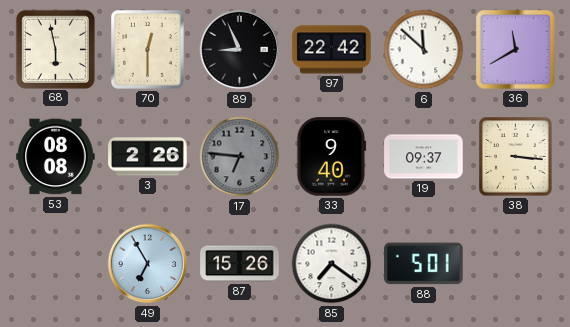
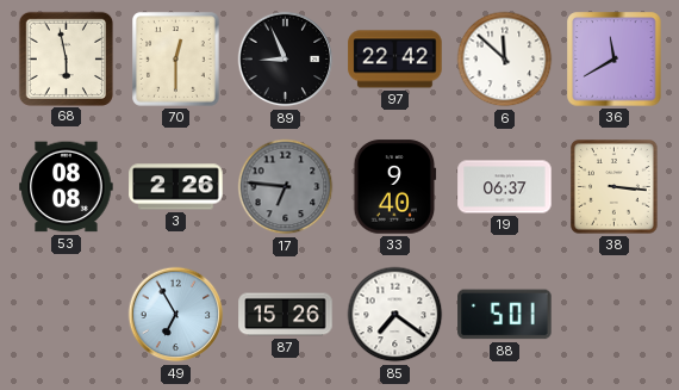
19: 09:37 -> 06:37 (505, 187)
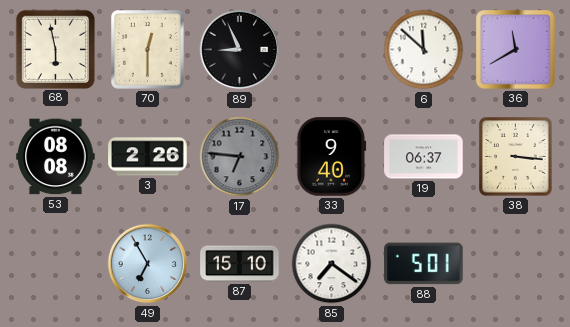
97: 22:42 -> none (395, 60)
87: 15:26 -> 15:10 (240, 264)
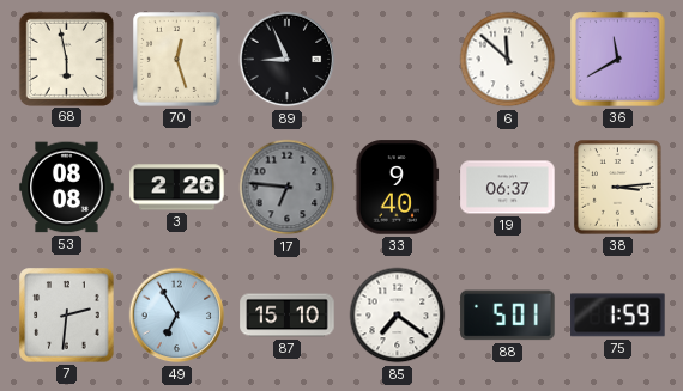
70: 12:30 -> 12:27 (177, 60)
38: 3:16 -> 3:14 (618, 188)
7: none -> 2:31 (67, 316)
75: none -> 1:59 (618, 316)
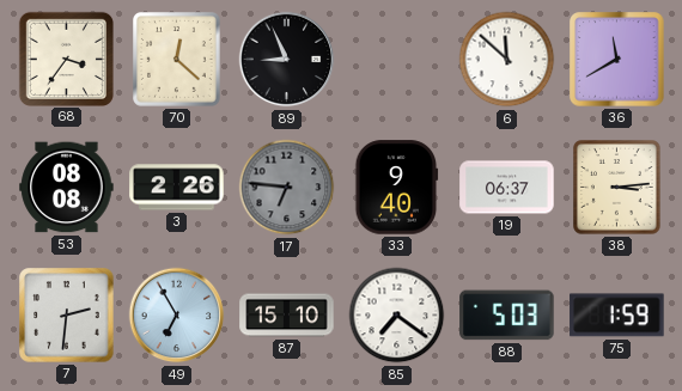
68: 5:58 -> 3:36 (66, 59)
70: 12:27 -> 12:22 (177, 60)
88: 5:01 -> 5:03 (507, 316)
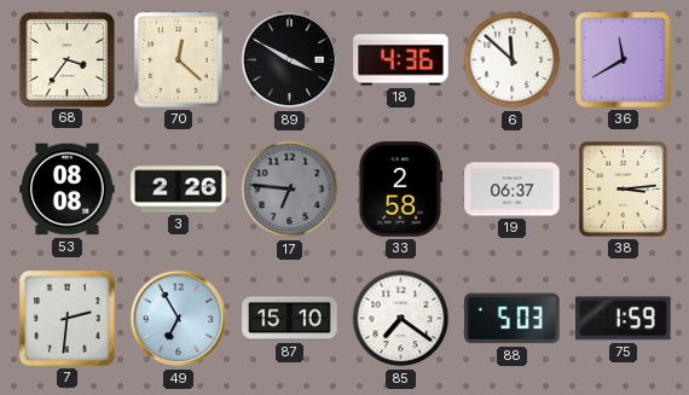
89: 8:56 -> 3:50 (290, 60)
18: none -> 4:36 (401, 60)
33: 9:40 -> 2:58 (401, 190)
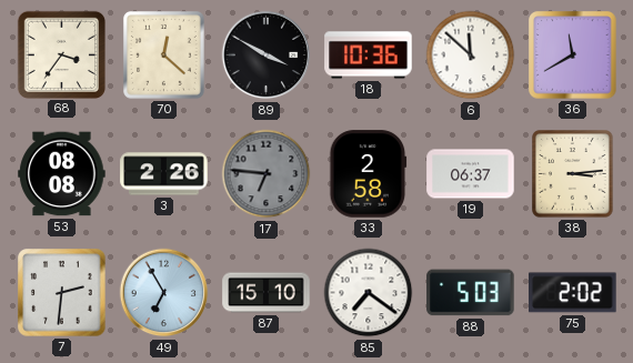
18: 4:36 -> 10:36 (369, 56)
75: 1:59 -> 2:02 (573, 293)
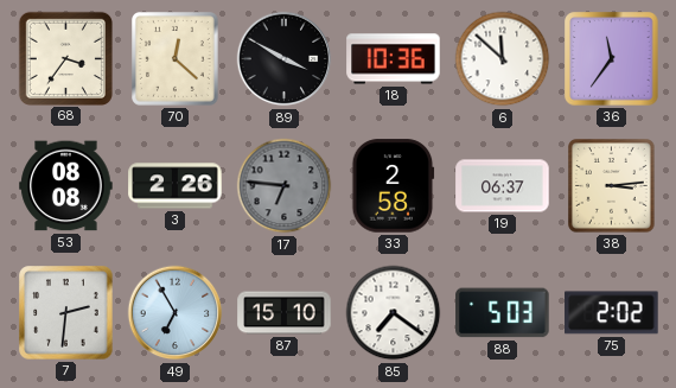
36: 11:40 -> 11:36 (612, 59)
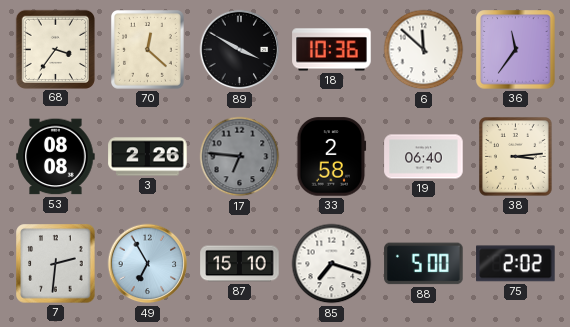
19: 06:37 -> 06:40 (424, 157)
85: 7:21 -> 7:18 (332, 264)
88: 5:03 -> 5:00 (424, 264)
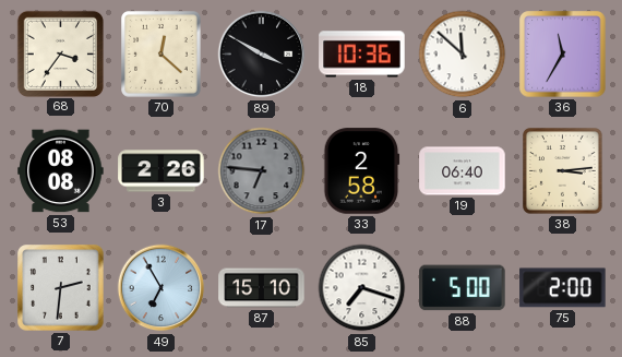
36: 11:36 -> 11:35 (563, 55)
75: 2:02 -> 2:00 (563, 288)
